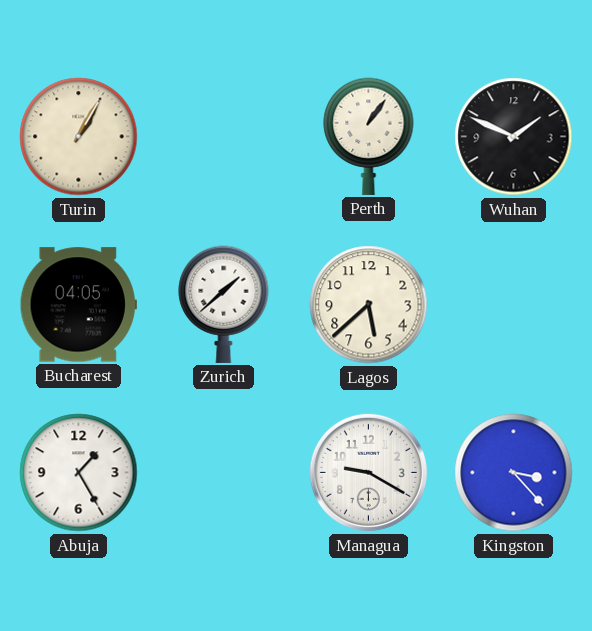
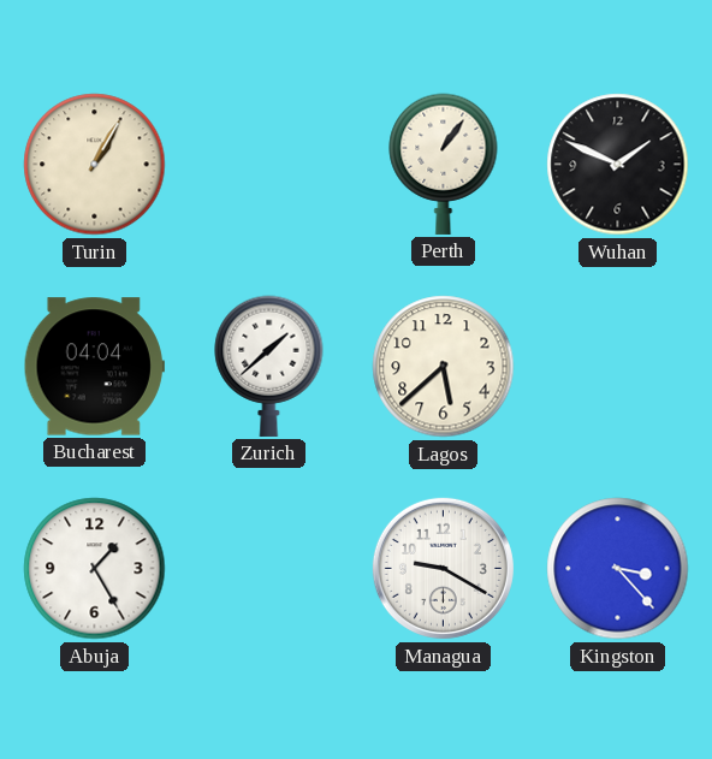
Bucharest: 04:05 -> 04:04 (94, 367)
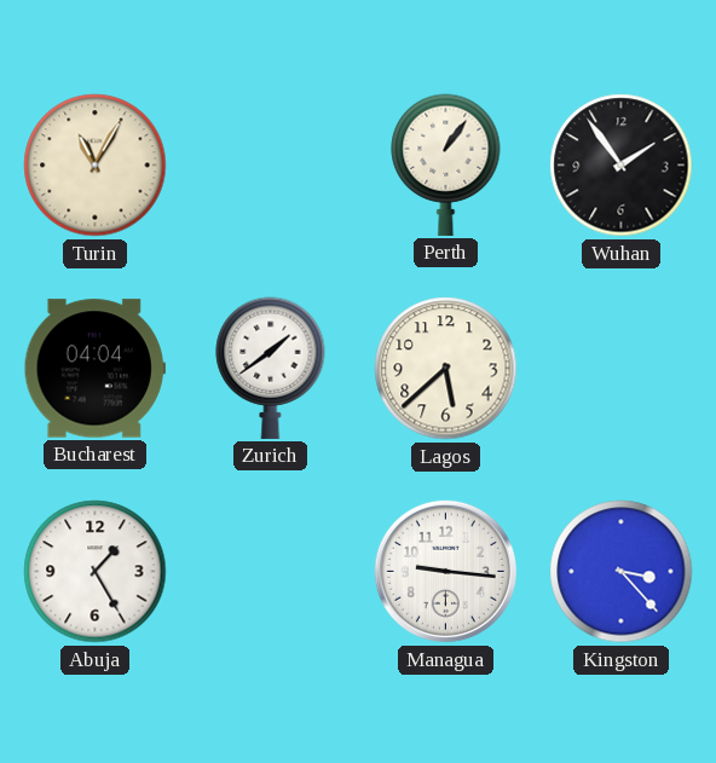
Turin: 1:05 -> 11:05 (96, 166)
Wuhan: 1:49 -> 1:54 (622, 166)
Zurich: 1:38 -> 1:39 (271, 368)
Managua: 9:20 -> 9:16 (445, 571)
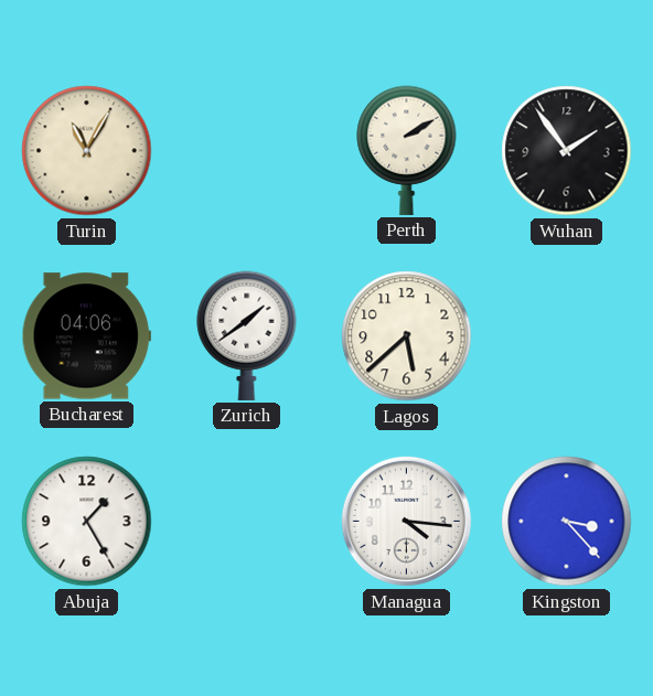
Perth: 1:06 -> 2:10 (407, 150)
Bucharest: 04:04 -> 04:06 (86, 336)
Managua: 9:16 -> 4:16 (406, 521)
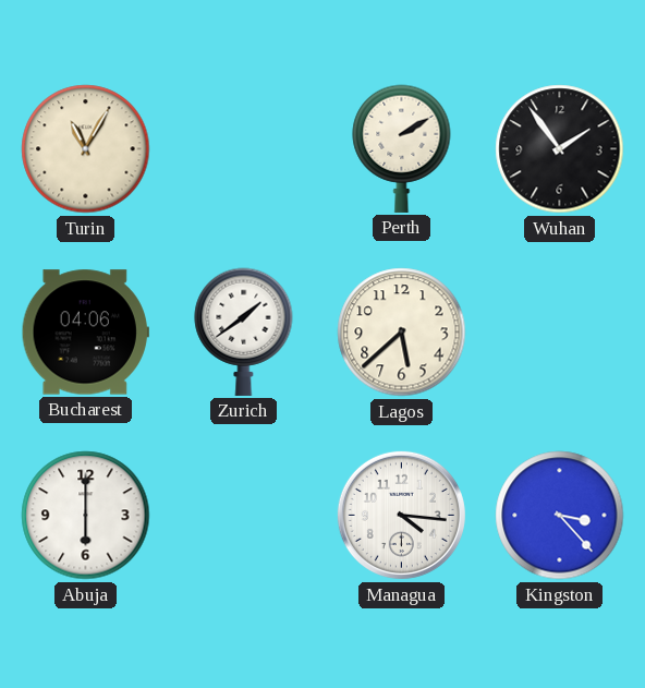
Abuja: 1:25 -> 6:00 (86, 516)
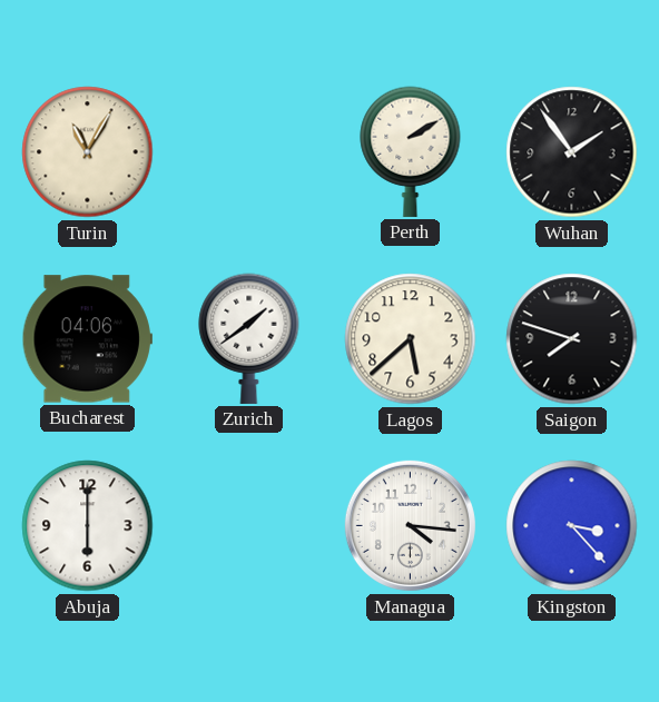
Saigon: none -> 7:48 (572, 339)
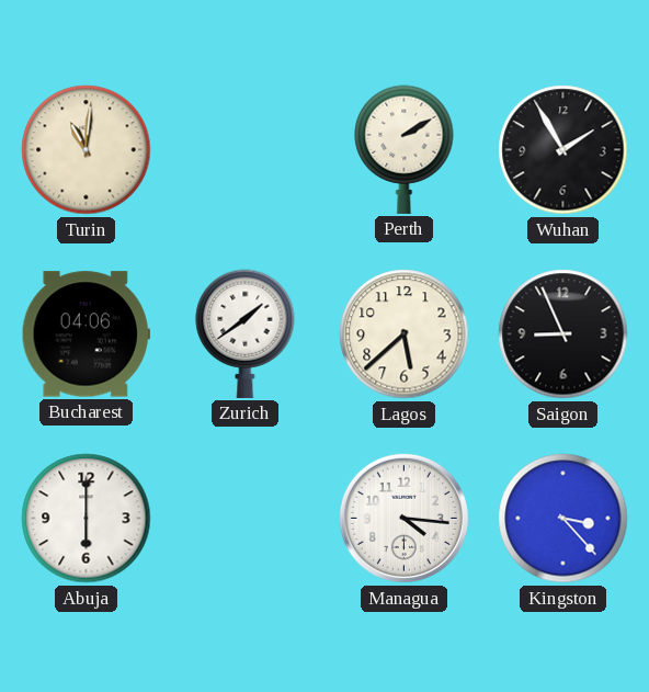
Turin: 11:05 -> 11:01 (87, 150)
Wuhan: 1:54 -> 1:55 (563, 150)
Saigon: 7:48 -> 8:56 (563, 334)
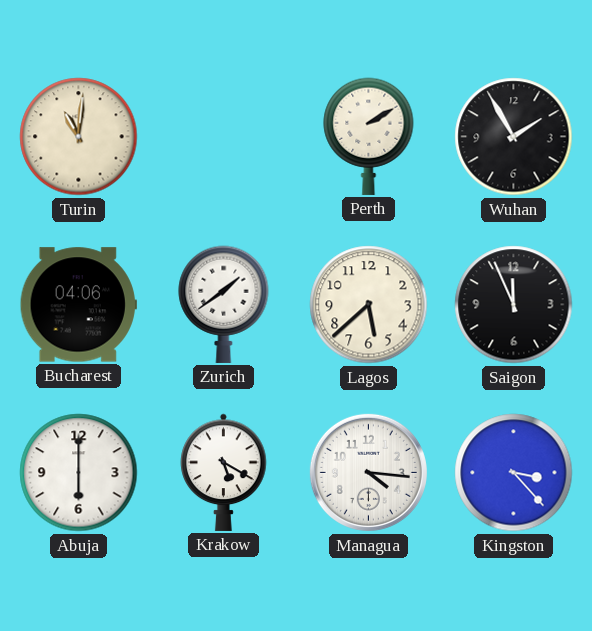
Saigon: 8:56 -> 11:56 (514, 305)
Krakow: none -> 5:20 (224, 472)
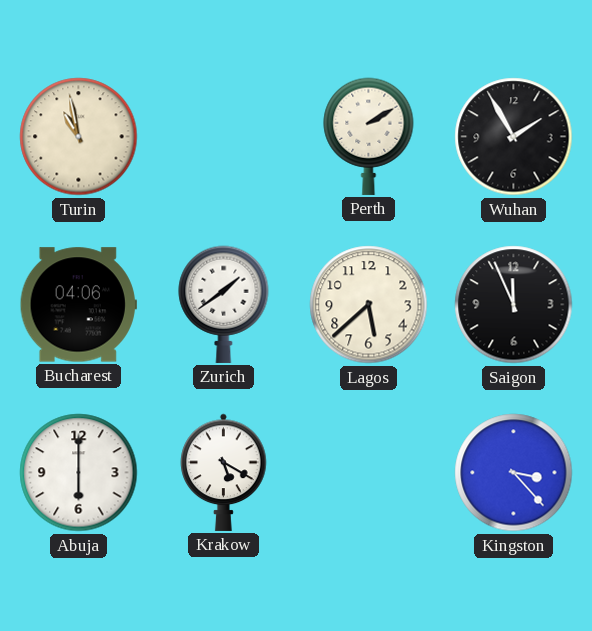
Turin: 11:01 -> 10:58 (79, 137)
Managua: 4:16 -> none (368, 472)
